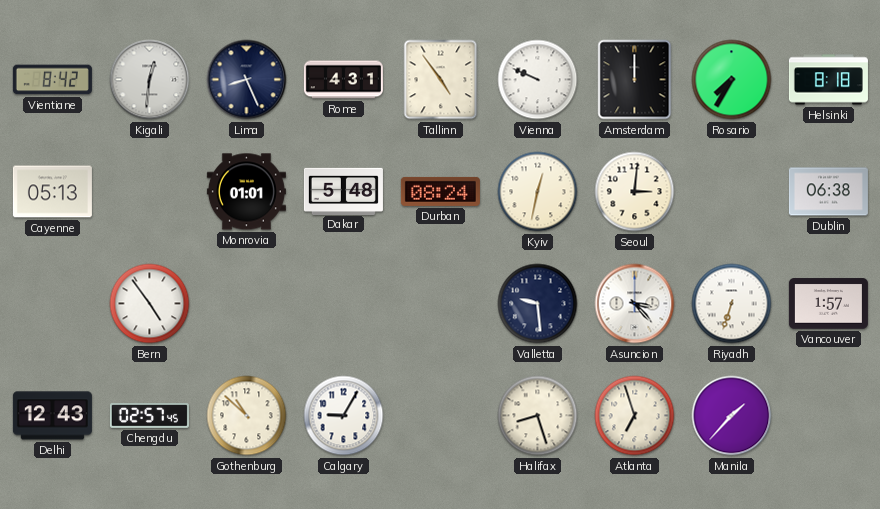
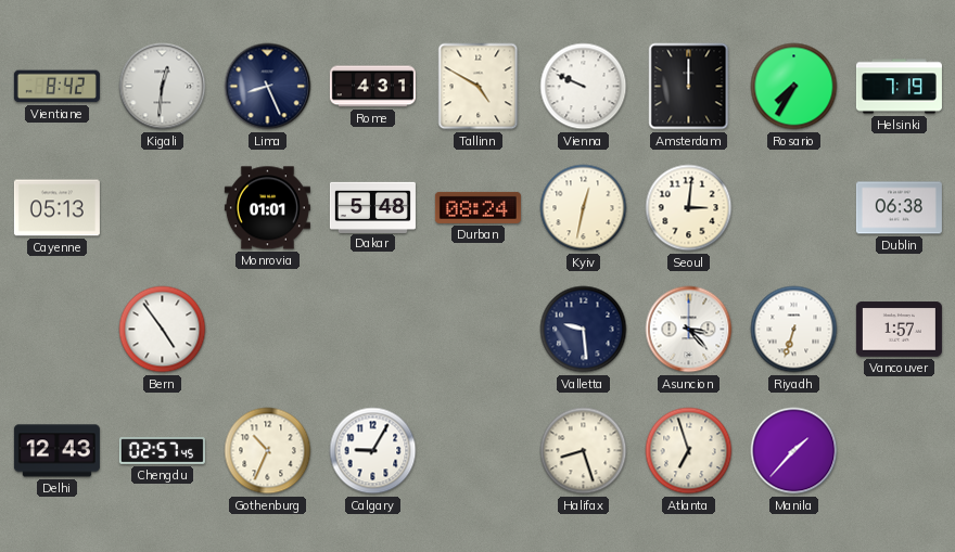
Tallinn: 4:54 -> 4:50 (479, 87)
Helsinki: 8:18 -> 7:19 (899, 87)
Gothenburg: 10:52 -> 10:34 (268, 451)
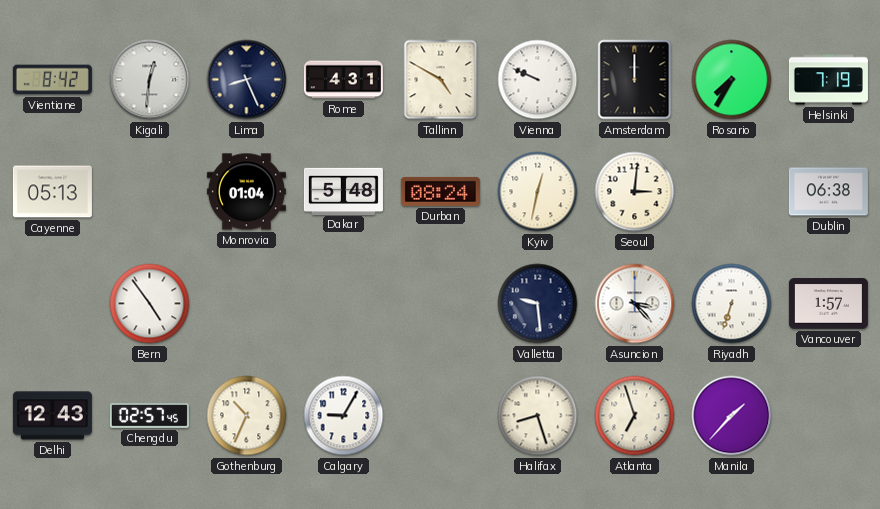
Monrovia: 01:01 -> 01:04 (246, 192)
